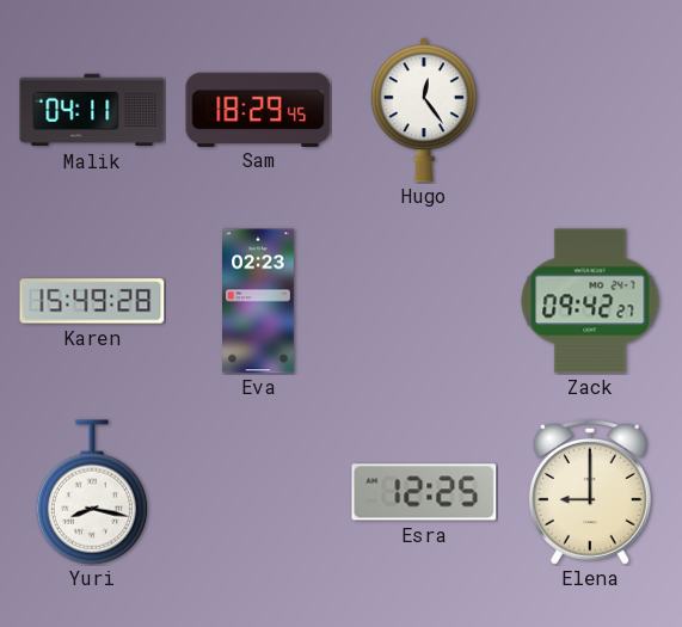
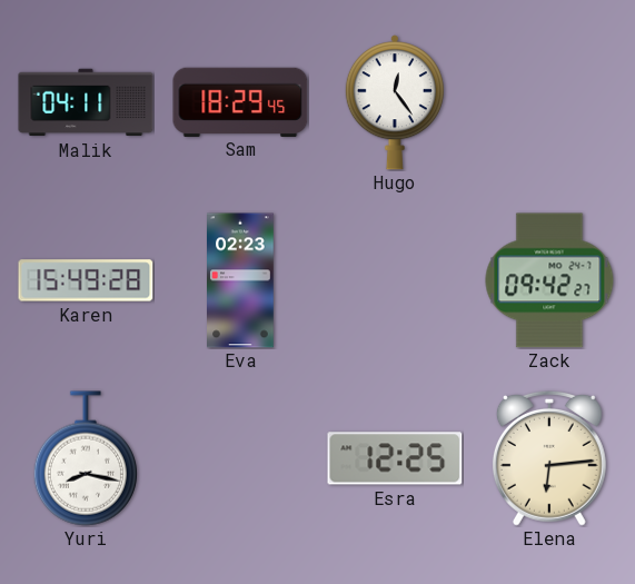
Elena: 9:00 -> 6:14 (549, 458)
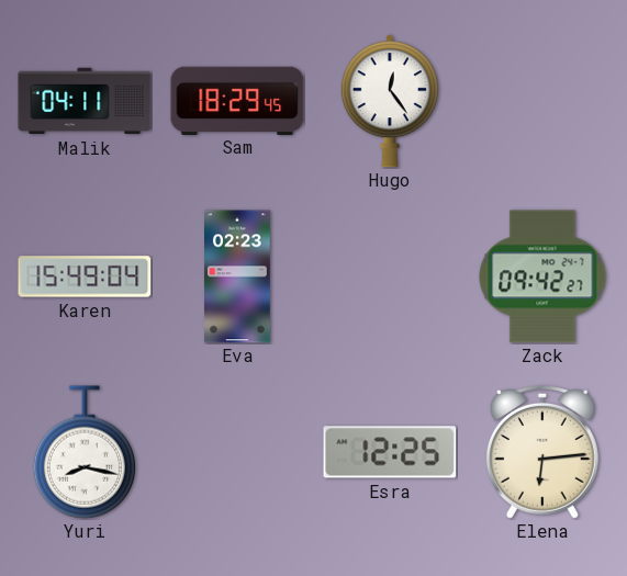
Karen: 15:49:28 -> 15:49:04 (85, 276)
